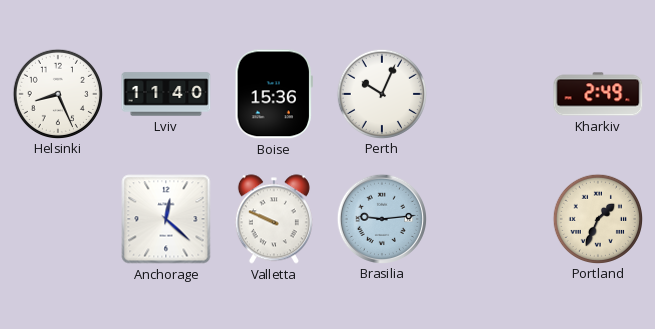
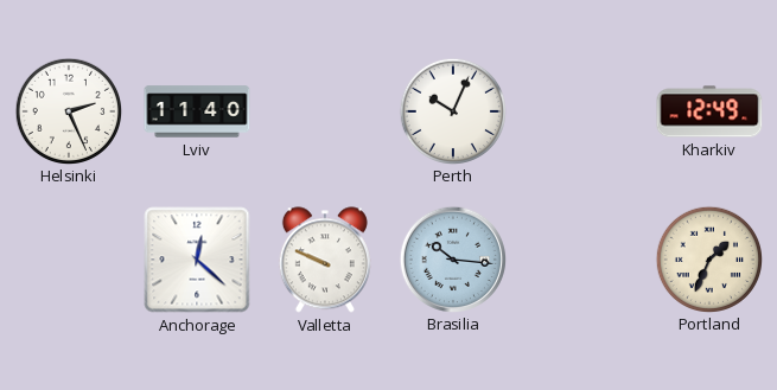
Helsinki: 8:26 -> 2:26 (68, 110)
Boise: 15:36 -> none (274, 94)
Kharkiv: 2:49 -> 12:49 (709, 111)
Brasilia: 9:14 -> 10:16 (452, 258)
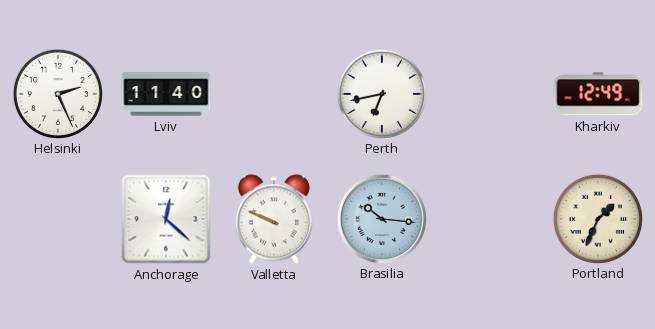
Perth: 10:04 -> 6:43 (381, 93)
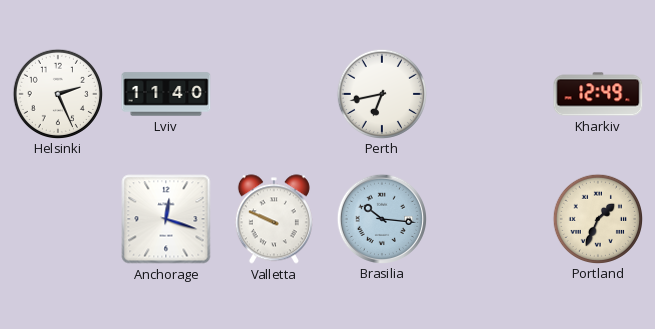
Anchorage: 12:22 -> 12:18 (166, 219)
